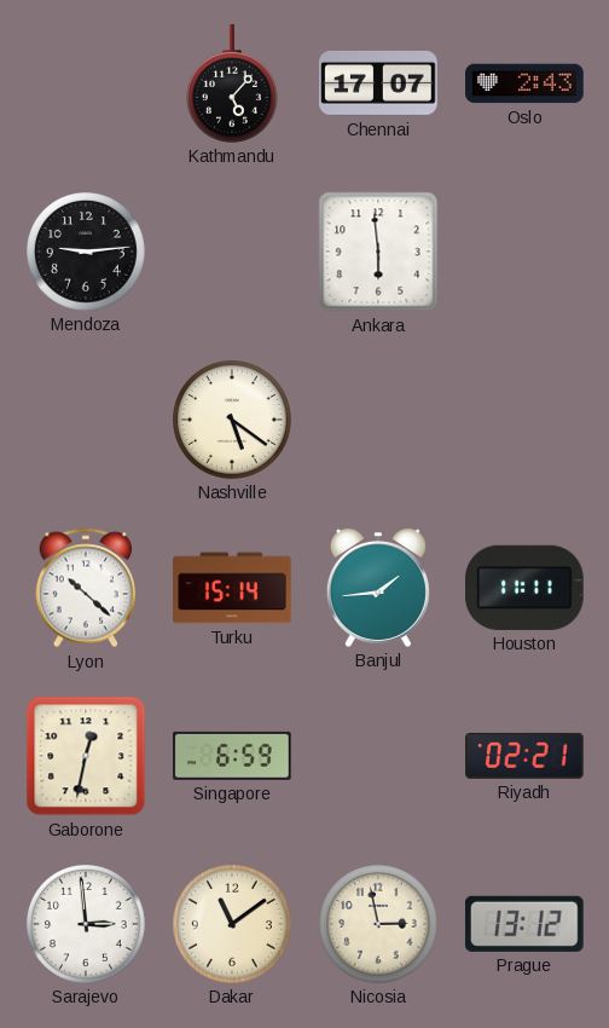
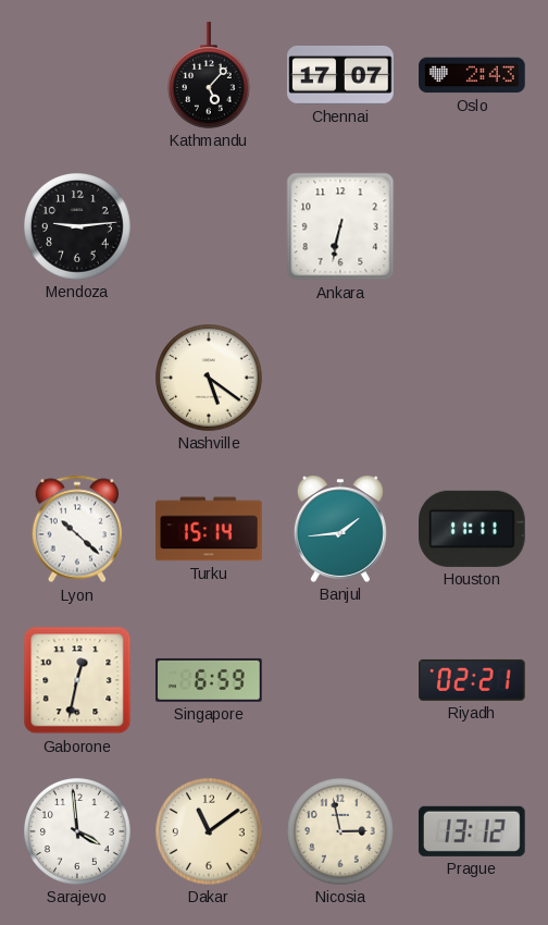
Ankara: 5:59 -> 6:32 (340, 226)
Sarajevo: 2:59 -> 3:59 (78, 832)
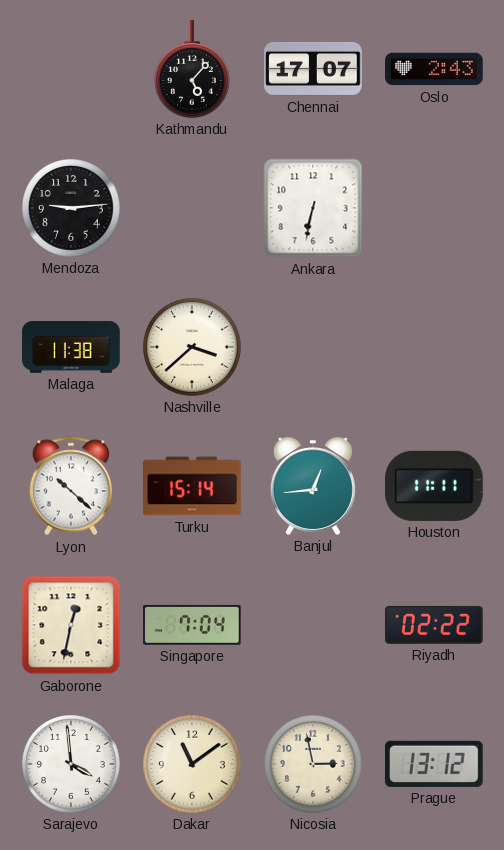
Malaga: none -> 11:38 (71, 347)
Nashville: 5:21 -> 3:38 (193, 348)
Banjul: 1:44 -> 12:44 (313, 486)
Singapore: 6:59 -> 7:04 (193, 625)
Riyadh: 02:21 -> 02:22 (434, 625)
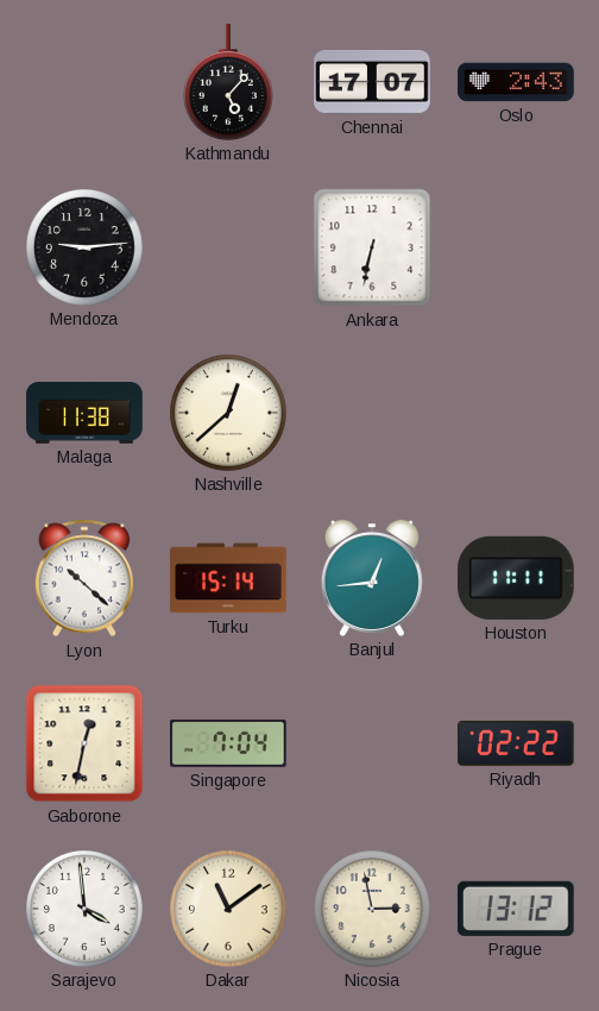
Nashville: 3:38 -> 12:38 (229, 414)
